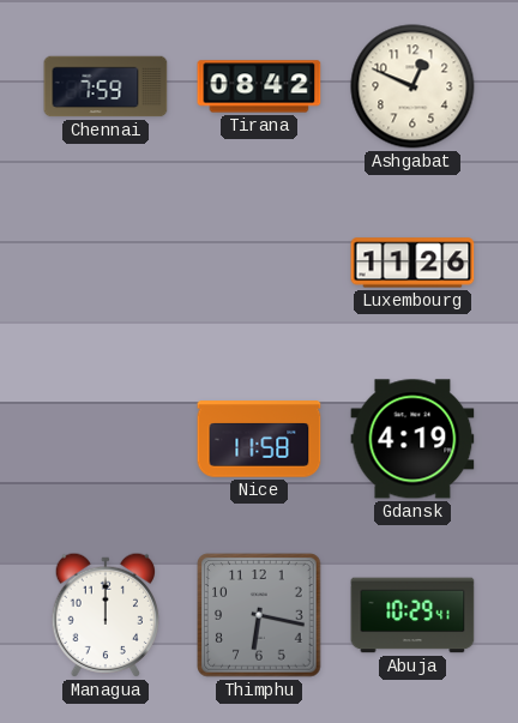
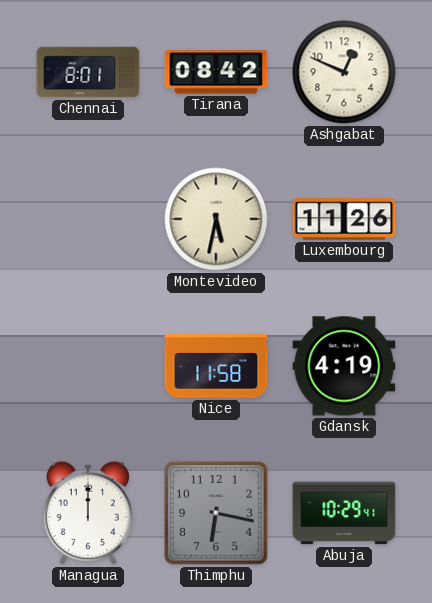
Chennai: 7:59 -> 8:01 (88, 72)
Montevideo: none -> 5:32 (216, 219)
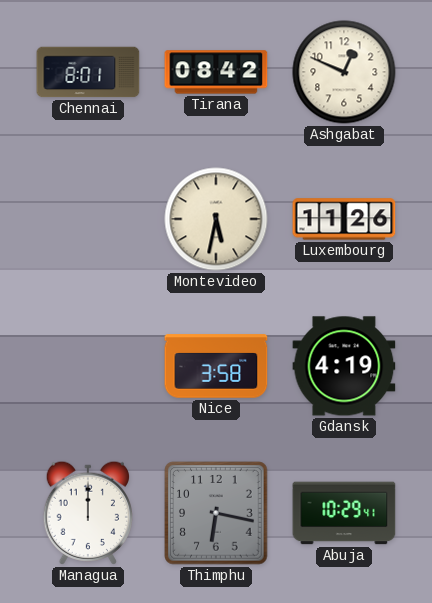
Nice: 11:58 -> 3:58 (216, 366)
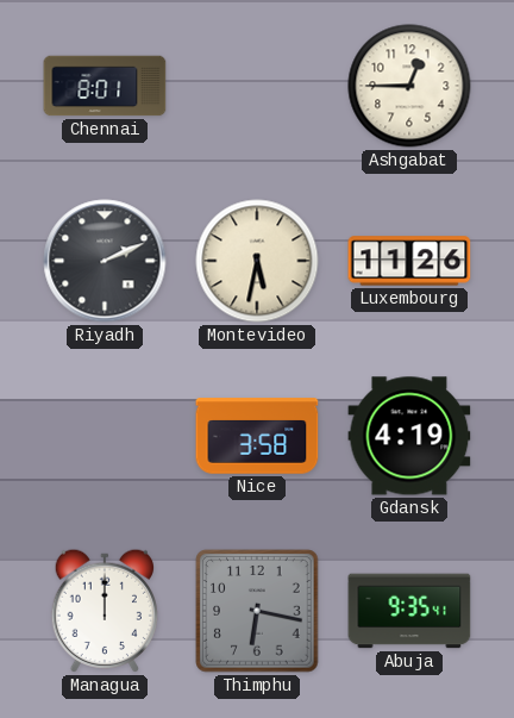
Tirana: 08:42 -> none (216, 72)
Ashgabat: 12:49 -> 12:45 (409, 86)
Riyadh: none -> 2:11 (105, 261)
Abuja: 10:29 -> 9:35 (409, 611)
